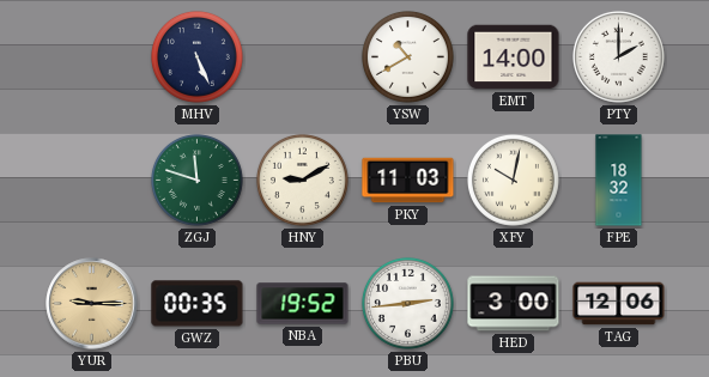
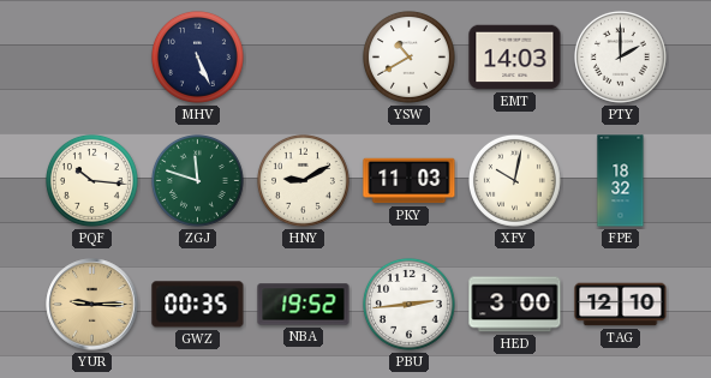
EMT: 14:00 -> 14:03 (515, 58)
PQF: none -> 10:16 (91, 180)
TAG: 12:06 -> 12:10 (621, 305)
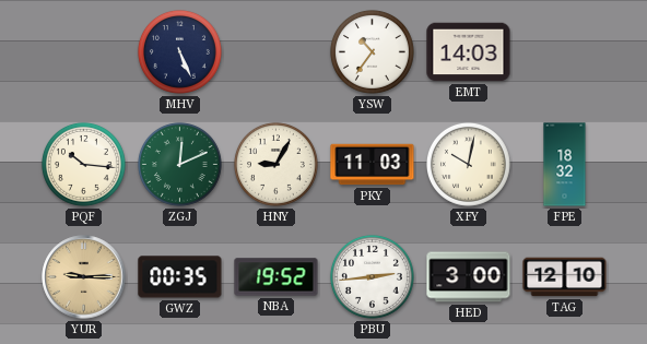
YSW: 10:40 -> 10:36 (372, 51)
PTY: 2:00 -> none (620, 56)
ZGJ: 11:48 -> 12:11 (179, 164)
HNY: 9:10 -> 9:05 (275, 164)
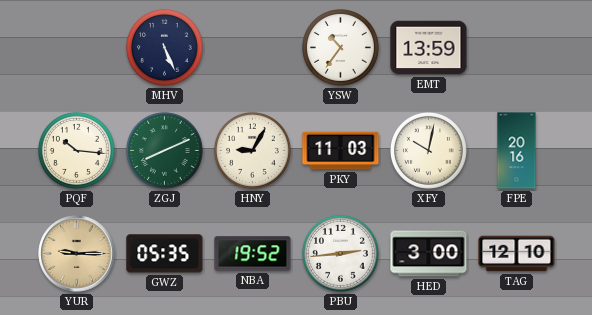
EMT: 14:03 -> 13:59 (429, 48)
ZGJ: 12:11 -> 8:11 (164, 150)
FPE: 18:32 -> 20:16 (517, 151)
GWZ: 00:35 -> 05:35 (165, 254)
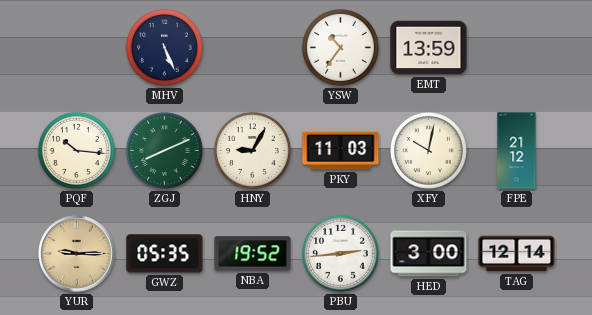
FPE: 20:16 -> 21:12 (517, 151)
TAG: 12:10 -> 12:14 (517, 254)
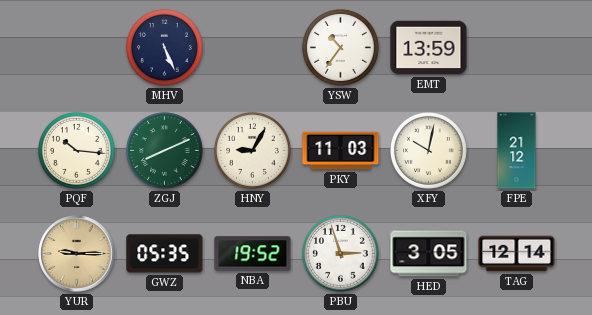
PBU: 2:44 -> 2:57 (340, 253)
HED: 3:00 -> 3:05 (429, 254)
